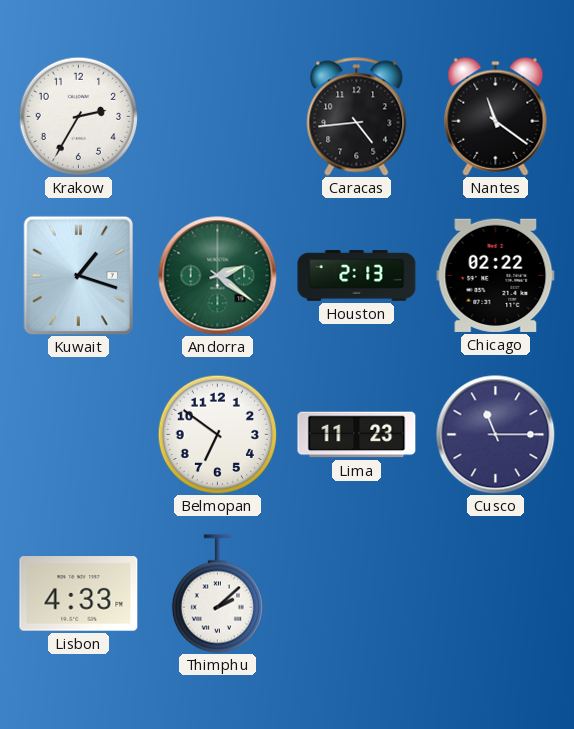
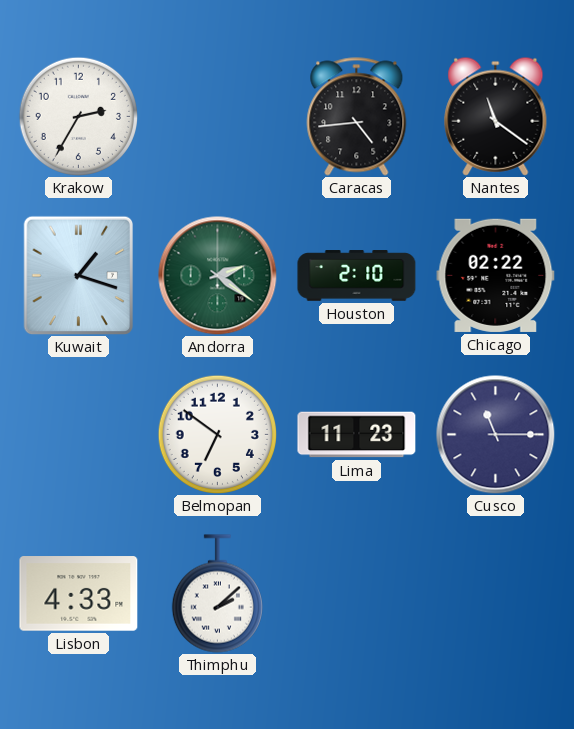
Houston: 2:13 -> 2:10 (357, 276)
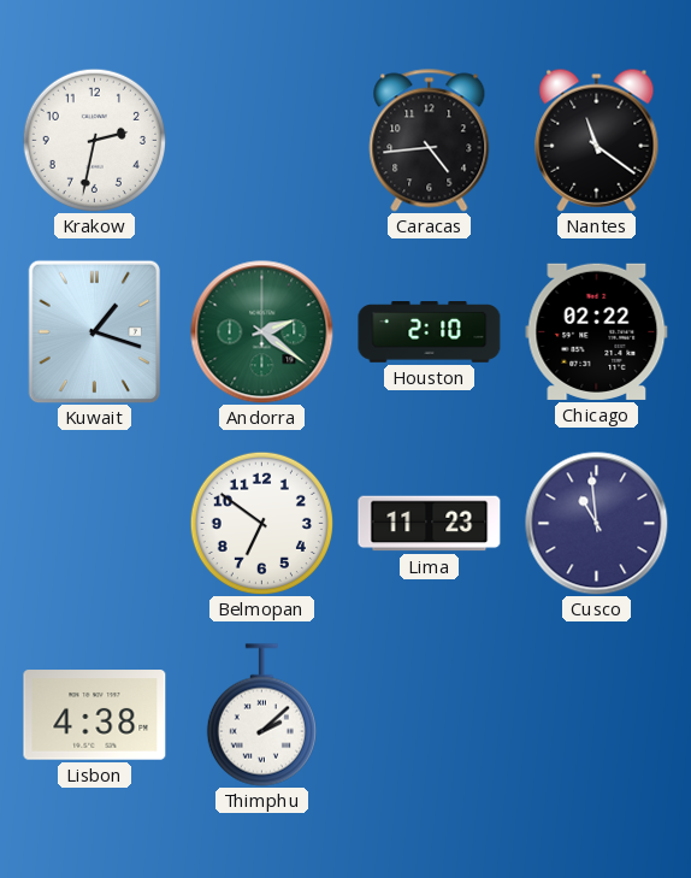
Krakow: 2:35 -> 2:32 (94, 140)
Cusco: 11:15 -> 10:59 (597, 524)
Lisbon: 4:33 -> 4:38 (95, 715)
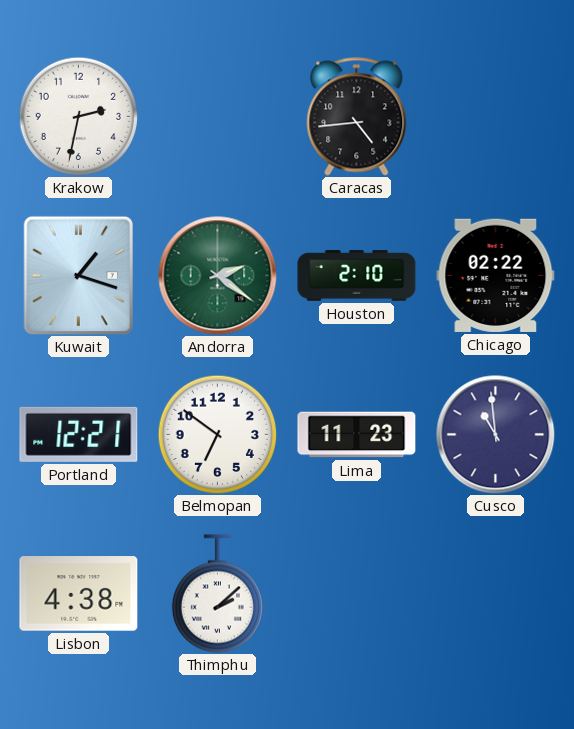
Nantes: 11:21 -> none (597, 140)
Portland: none -> 12:21 (79, 434)
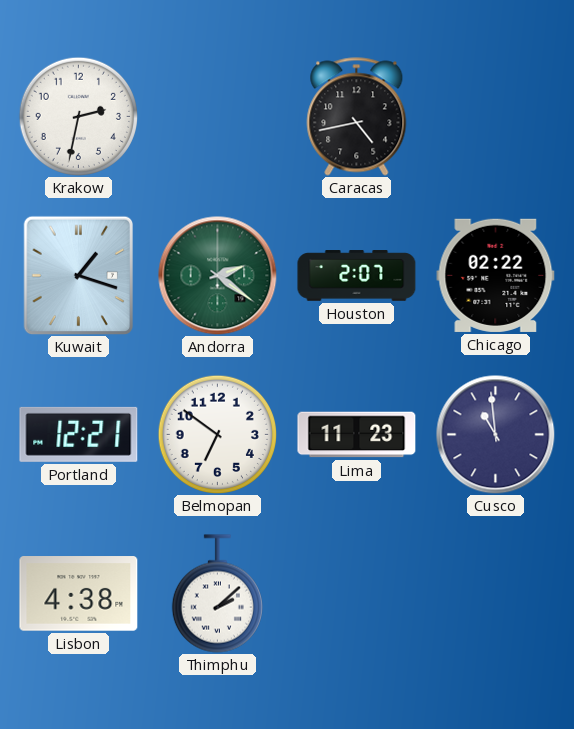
Caracas: 4:44 -> 4:43 (357, 117)
Houston: 2:10 -> 2:07 (357, 276)
